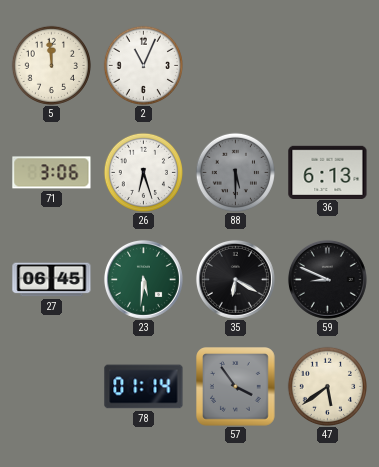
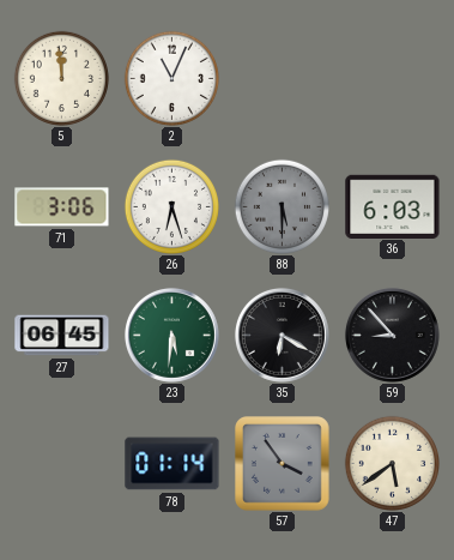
36: 6:13 -> 6:03 (393, 206)
59: 8:49 -> 8:53 (392, 335)
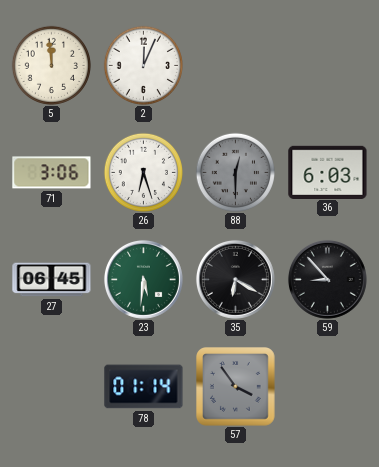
2: 11:04 -> 12:04 (143, 65)
88: 5:30 -> 12:30 (235, 172)
47: 5:39 -> none (392, 463)
